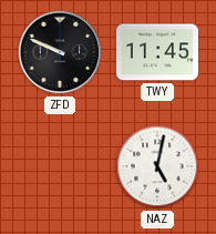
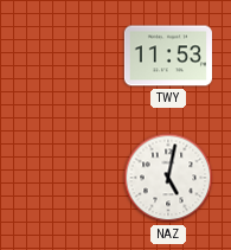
ZFD: 9:49 -> none (60, 52)
TWY: 11:45 -> 11:53 (168, 56)
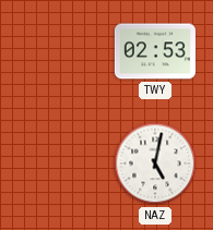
TWY: 11:53 -> 02:53 (155, 51)
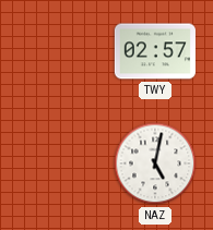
TWY: 02:53 -> 02:57 (155, 51)
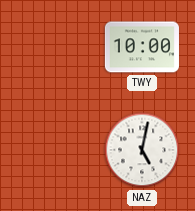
TWY: 02:57 -> 10:00 (142, 47)
